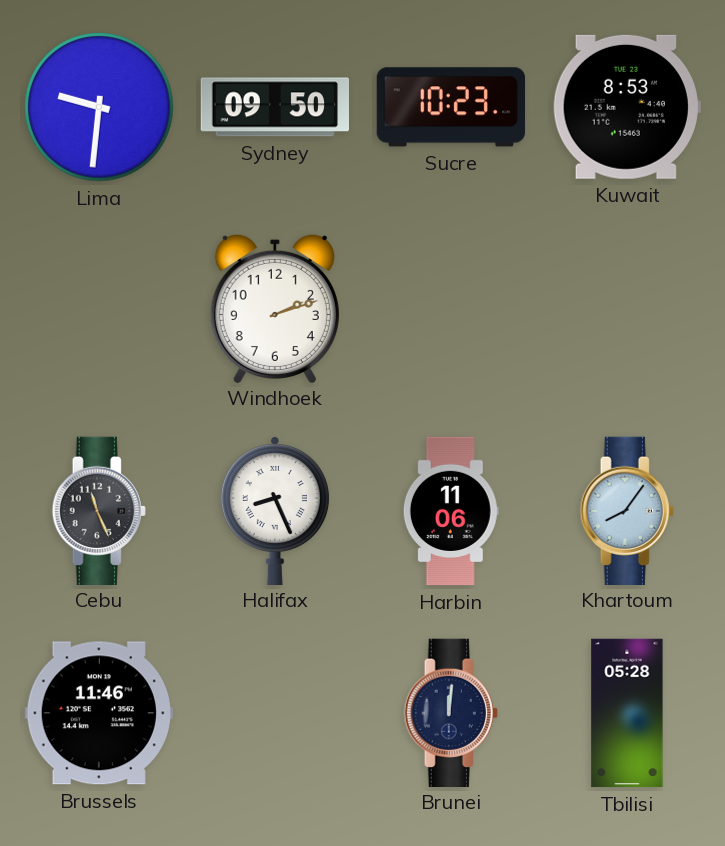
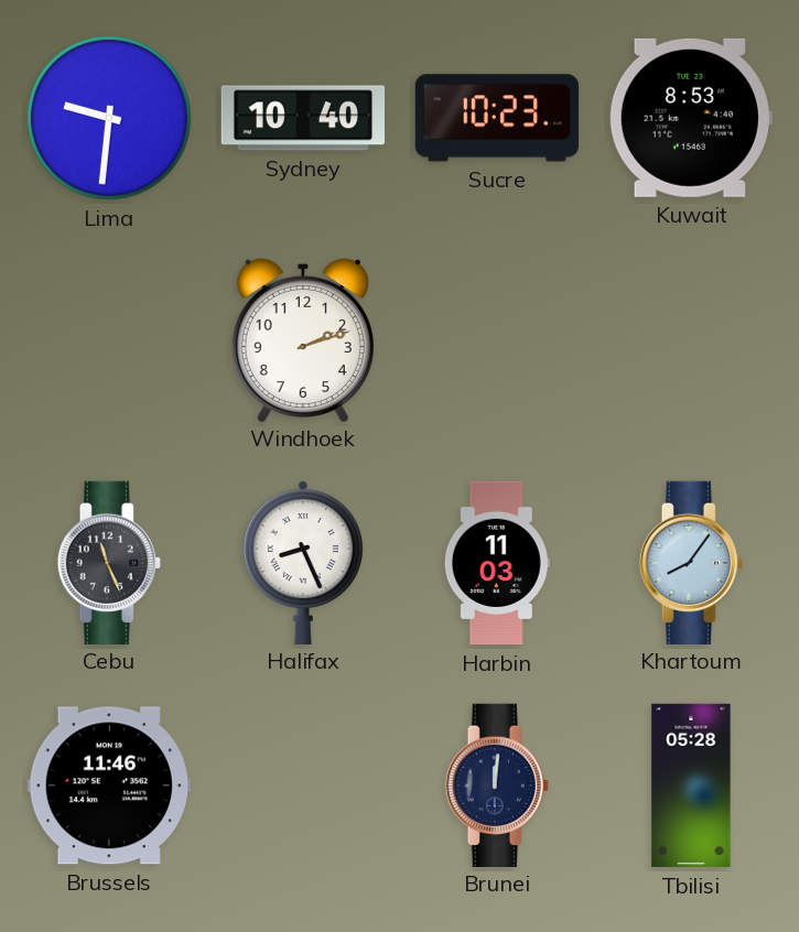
Sydney: 09:50 -> 10:40 (302, 118)
Harbin: 11:06 -> 11:03 (497, 563)
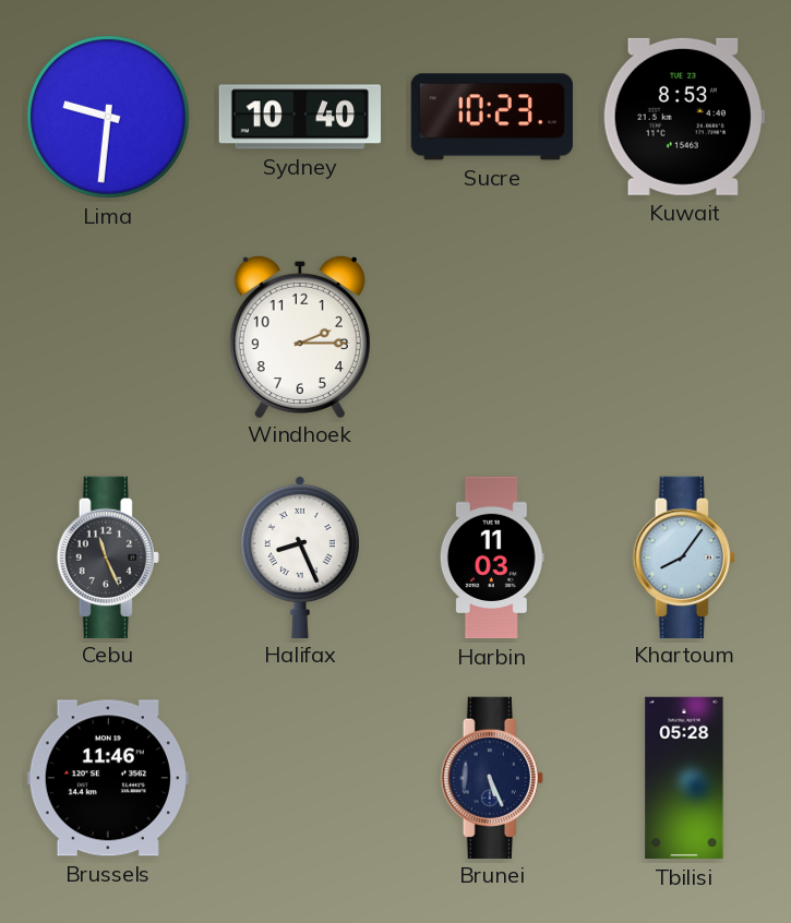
Windhoek: 2:12 -> 2:15 (300, 336)
Brunei: 12:01 -> 5:26 (492, 777)
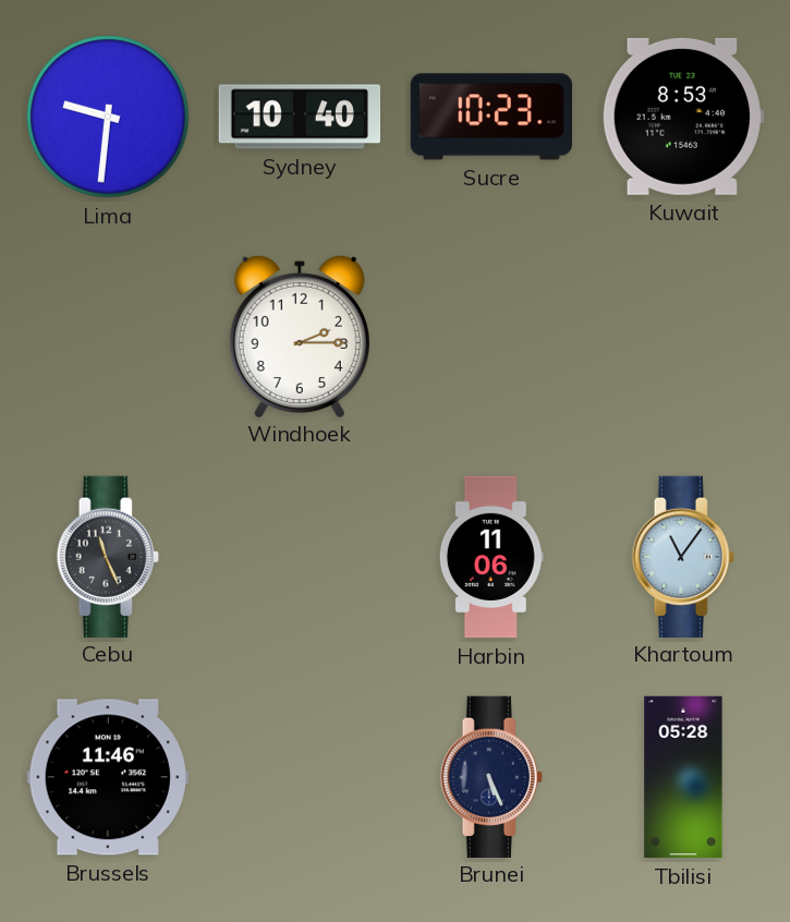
Halifax: 8:26 -> none (300, 556)
Harbin: 11:03 -> 11:06 (491, 557)
Khartoum: 8:06 -> 11:06 (683, 556)
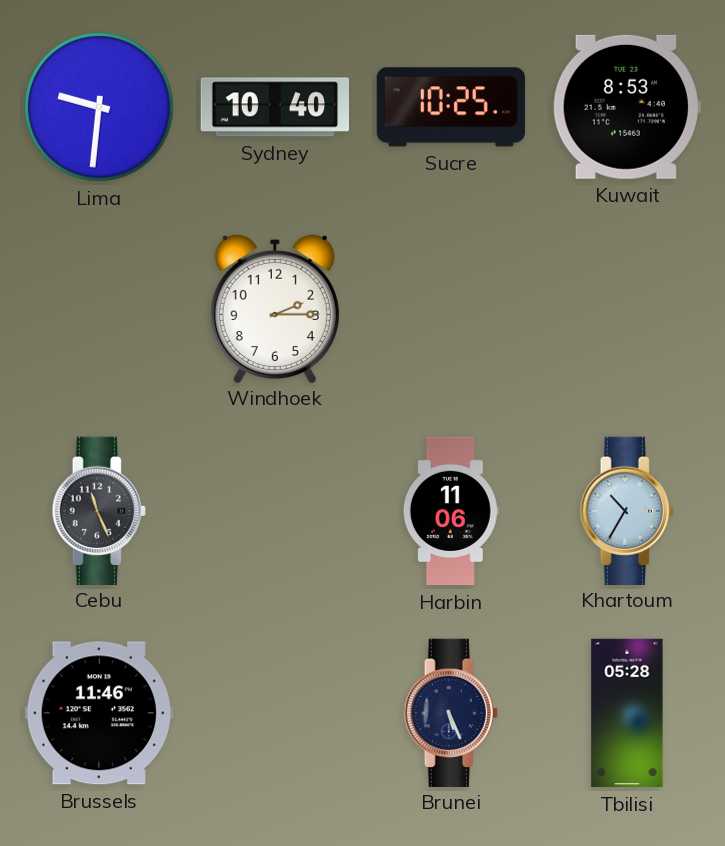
Sucre: 10:23 -> 10:25 (450, 107)
Khartoum: 11:06 -> 10:35 (627, 510)
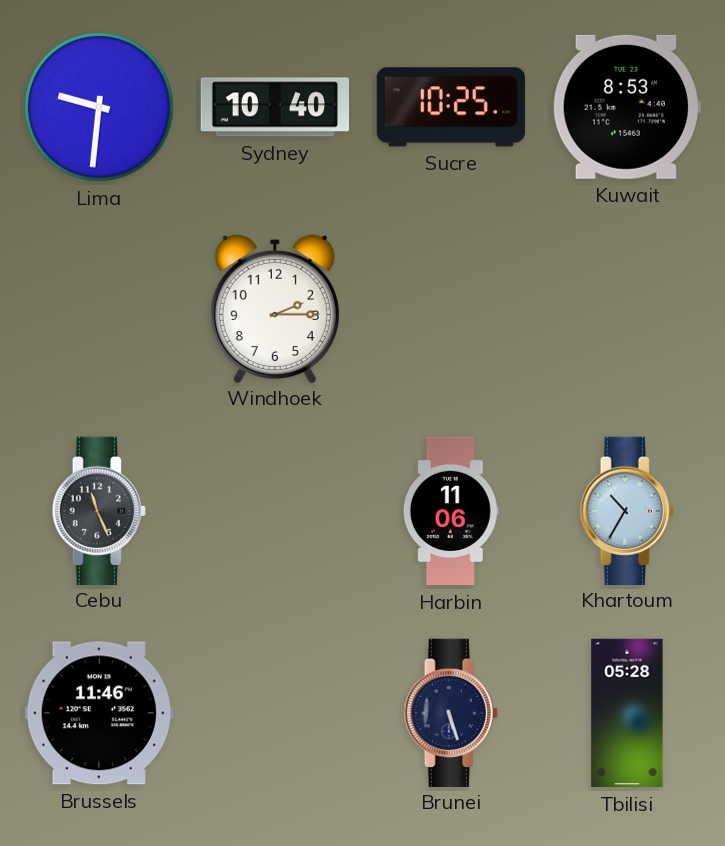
Brunei: 5:26 -> 5:27 (451, 712)
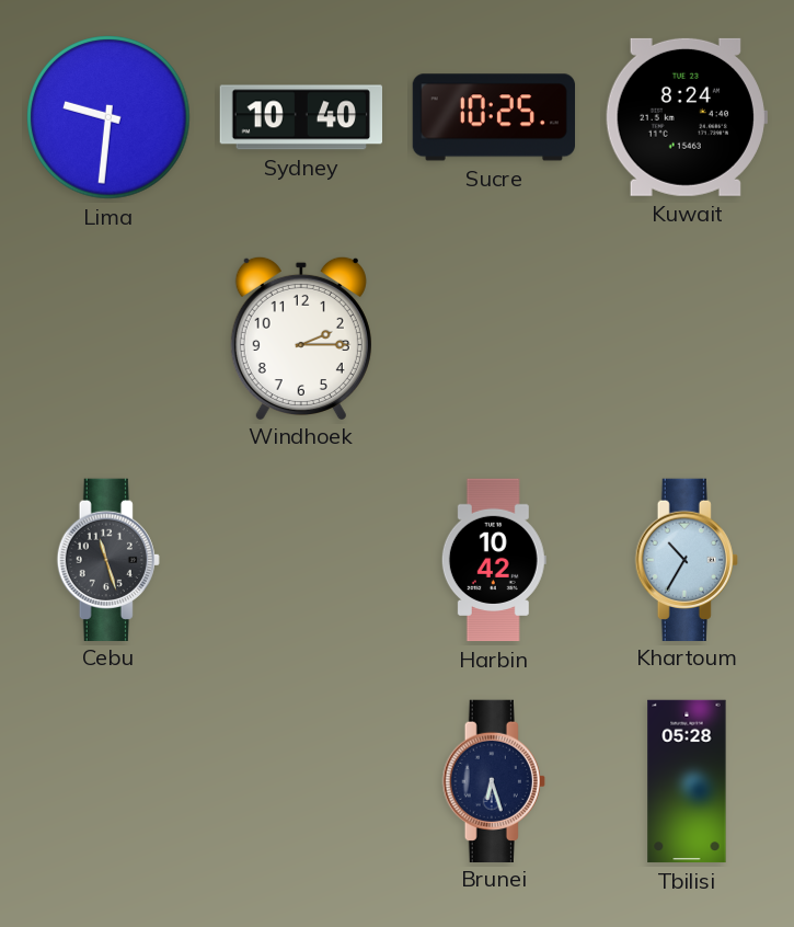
Kuwait: 8:53 -> 8:24 (687, 117)
Cebu: 11:26 -> 11:27 (108, 559)
Harbin: 11:06 -> 10:42 (494, 560)
Brussels: 11:46 -> none (99, 713)
Brunei: 5:27 -> 6:27 (494, 780)
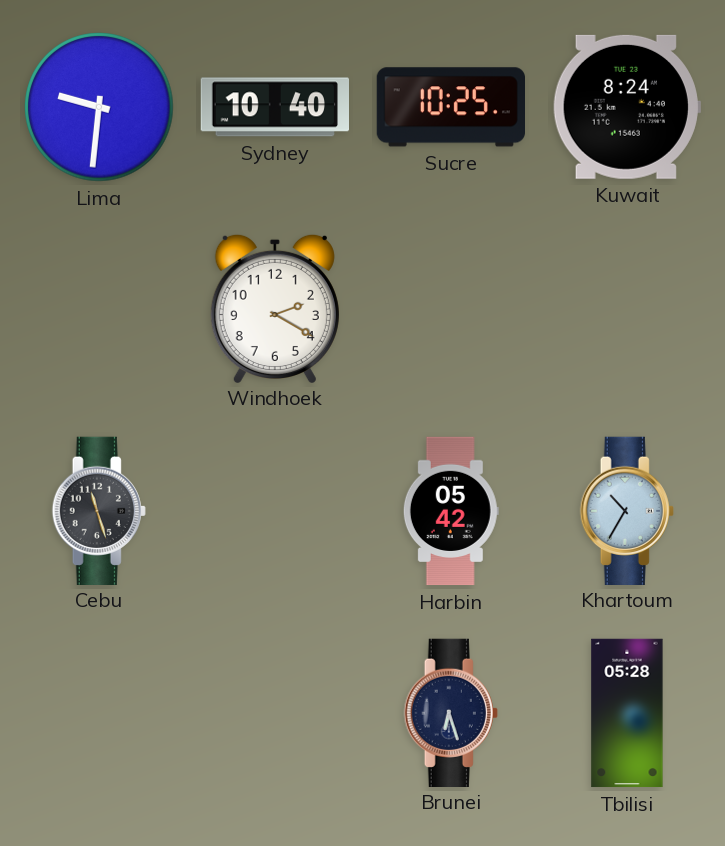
Windhoek: 2:15 -> 2:20 (275, 308)
Harbin: 10:42 -> 05:42 (451, 511)
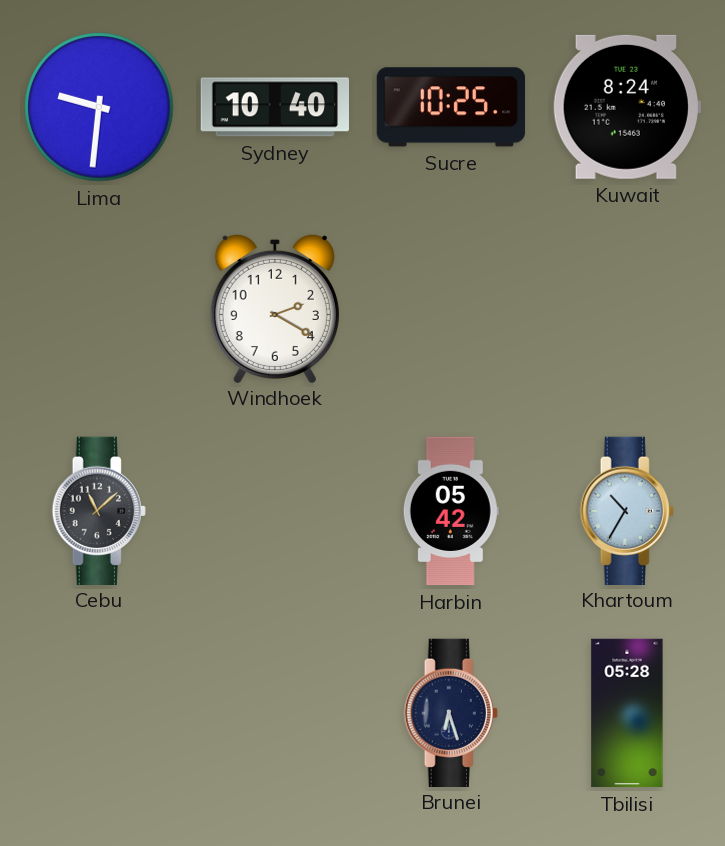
Cebu: 11:27 -> 11:08 (99, 510)
